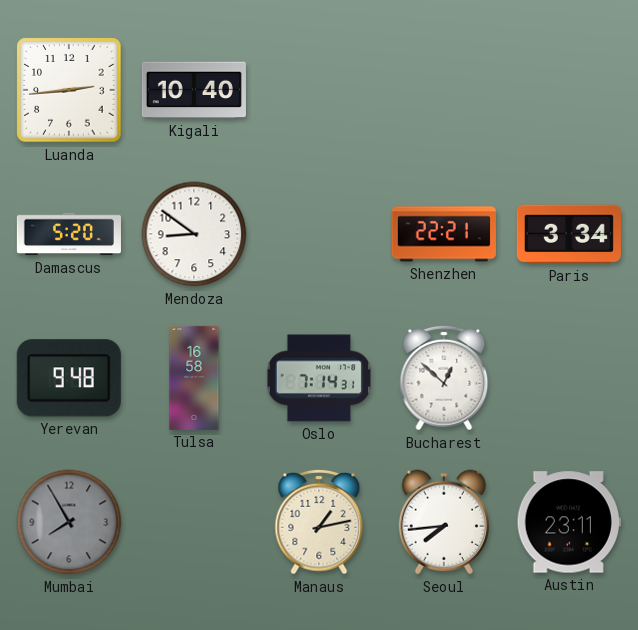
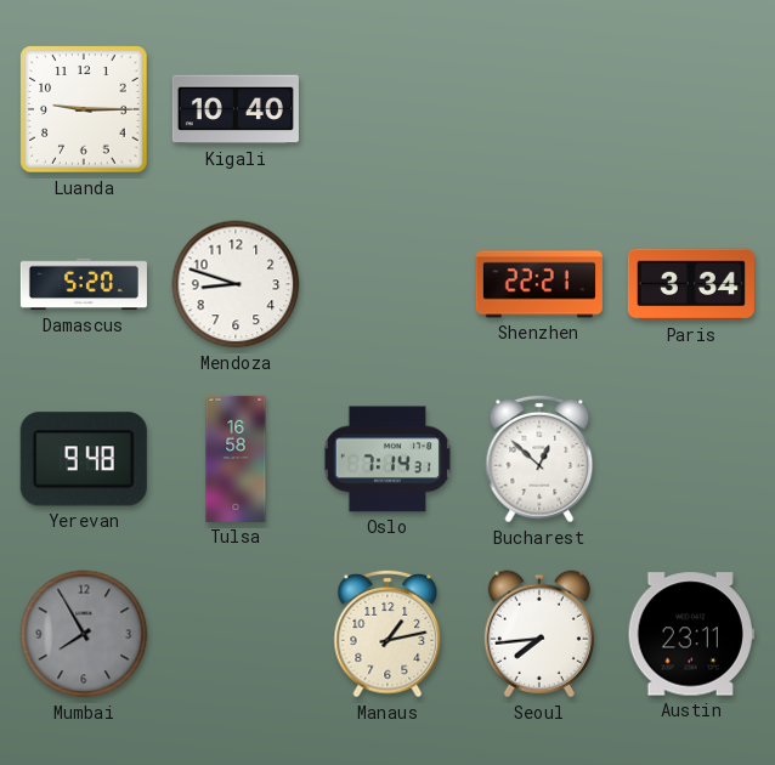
Luanda: 2:44 -> 9:15 (84, 109)
Mendoza: 8:51 -> 8:48 (236, 284)
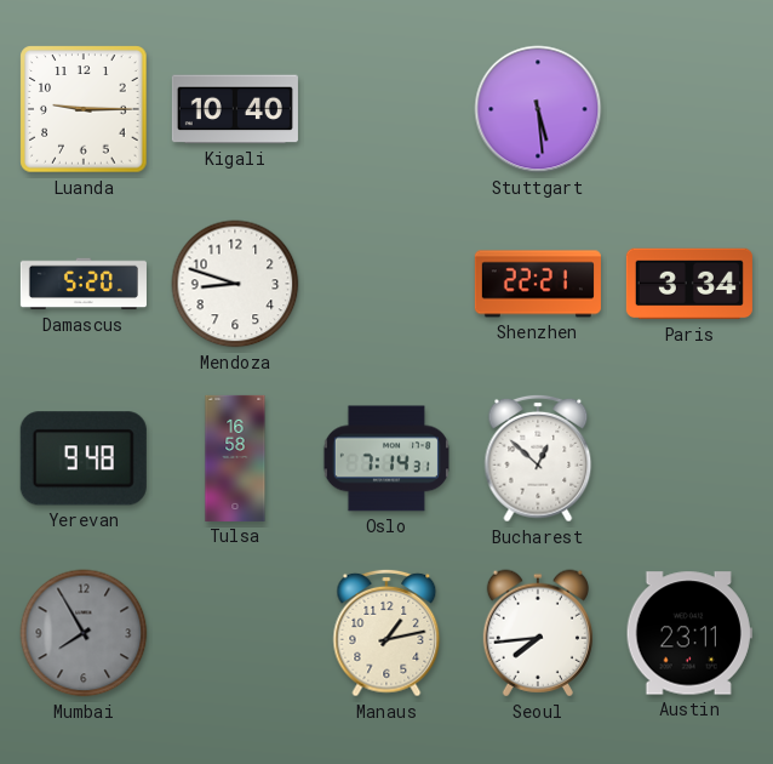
Stuttgart: none -> 5:29 (538, 109)
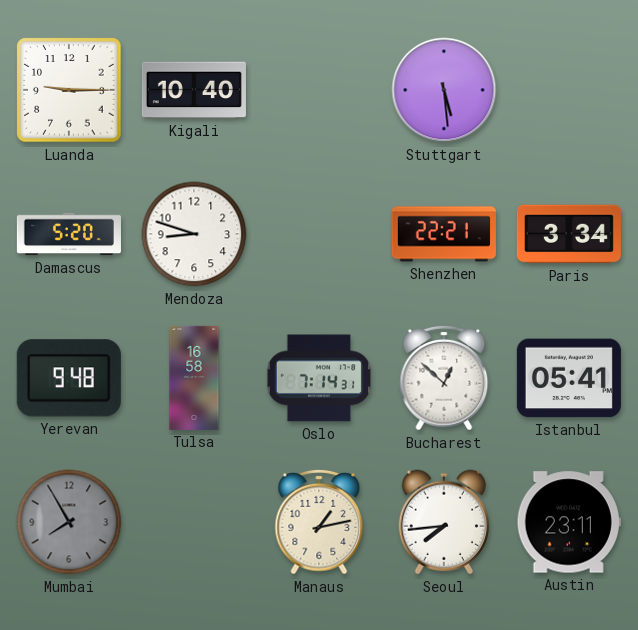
Istanbul: none -> 05:41 (569, 378)
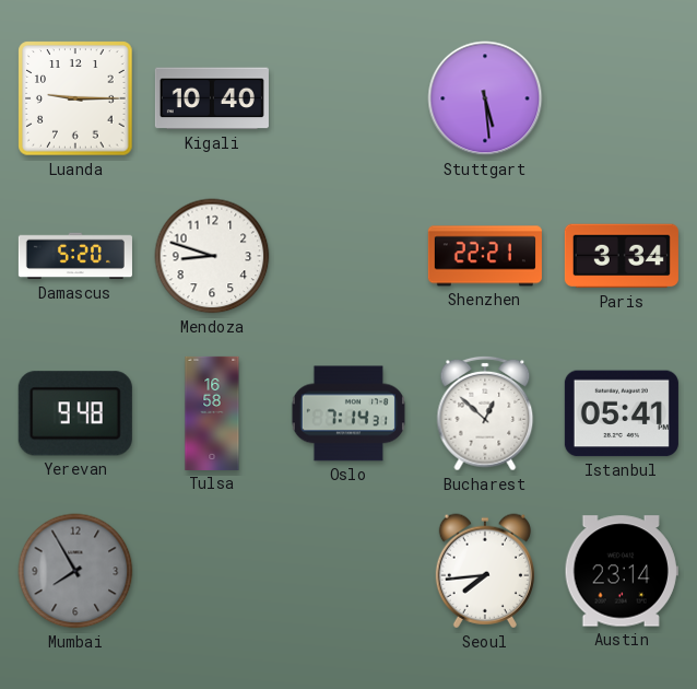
Manaus: 1:13 -> none (319, 522)
Austin: 23:11 -> 23:14 (622, 571)
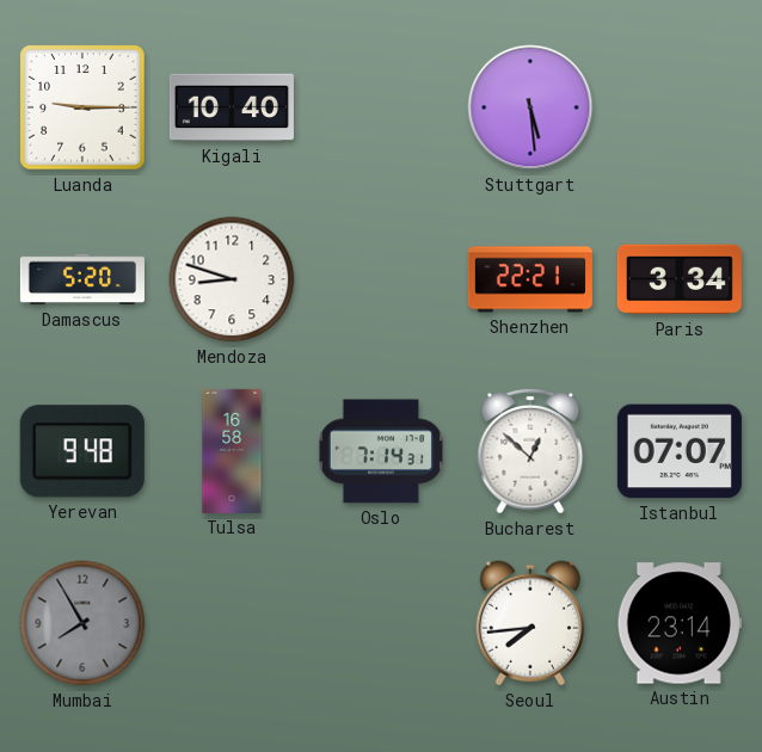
Istanbul: 05:41 -> 07:07 (680, 451)
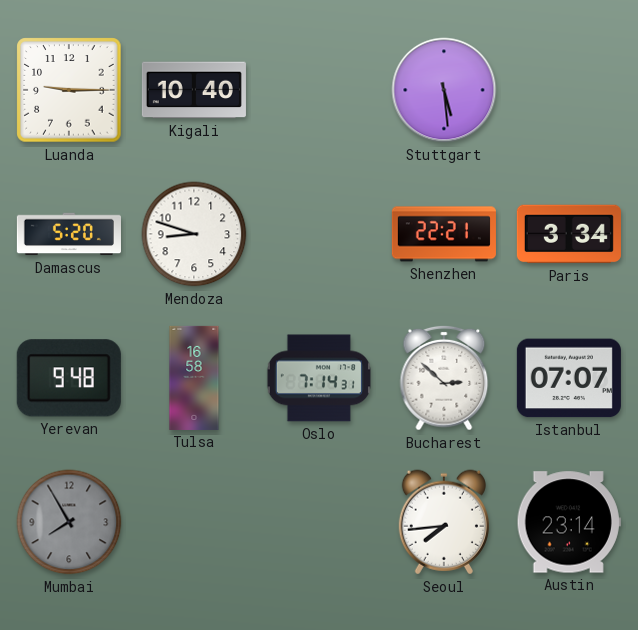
Bucharest: 12:52 -> 2:52 (444, 378)
